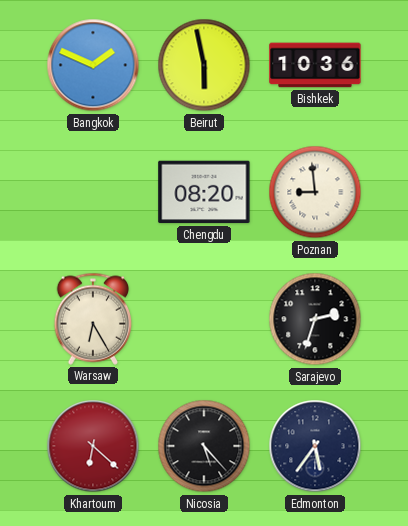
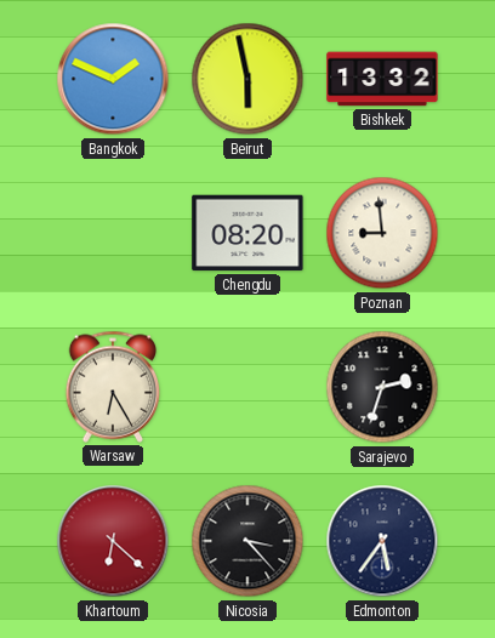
Bishkek: 10:36 -> 13:32 (382, 79)
Nicosia: 5:23 -> 3:23 (247, 541)
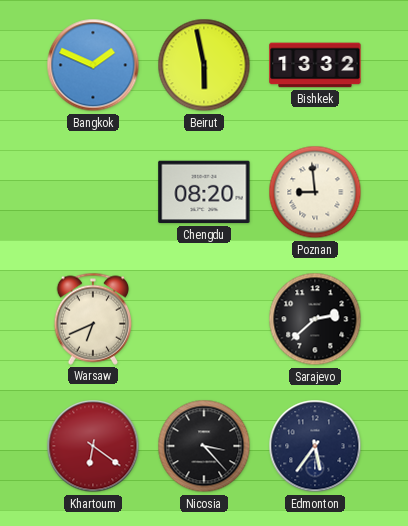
Warsaw: 6:25 -> 6:41 (93, 319)
Sarajevo: 2:33 -> 2:38 (315, 319)
Khartoum: 6:22 -> 6:21 (93, 446)
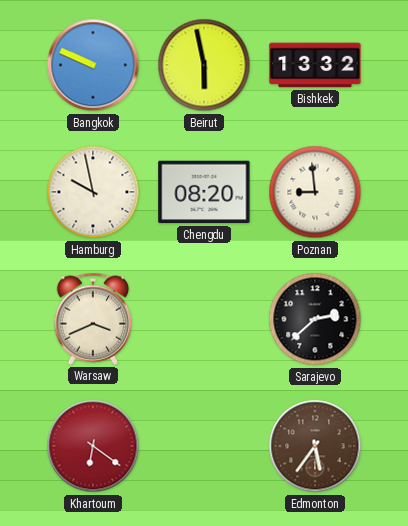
Bangkok: 1:49 -> 9:49 (93, 65)
Hamburg: none -> 9:58 (93, 192)
Warsaw: 6:41 -> 3:41 (93, 319)
Nicosia: 3:23 -> none (204, 446)
Edmonton dial: navy -> brown (315, 446)
